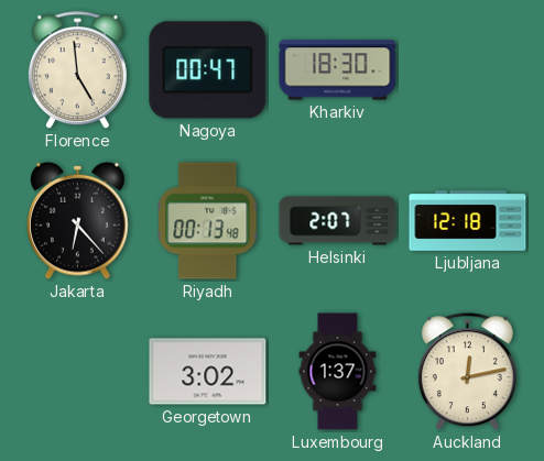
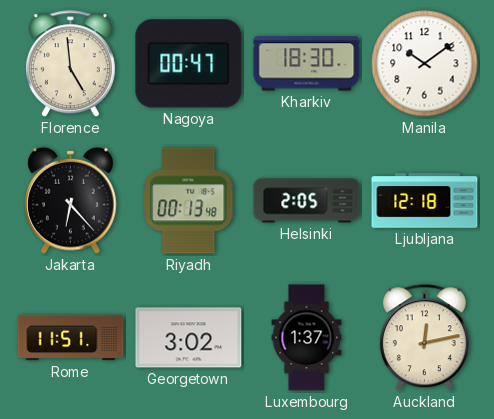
Manila: none -> 10:09 (425, 64)
Helsinki: 2:07 -> 2:05 (307, 201)
Rome: none -> 11:51 (71, 338)
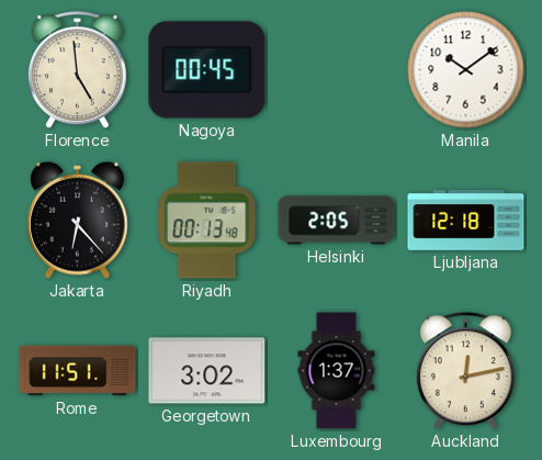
Nagoya: 00:47 -> 00:45 (207, 70)
Kharkiv: 18:30 -> none (307, 64)
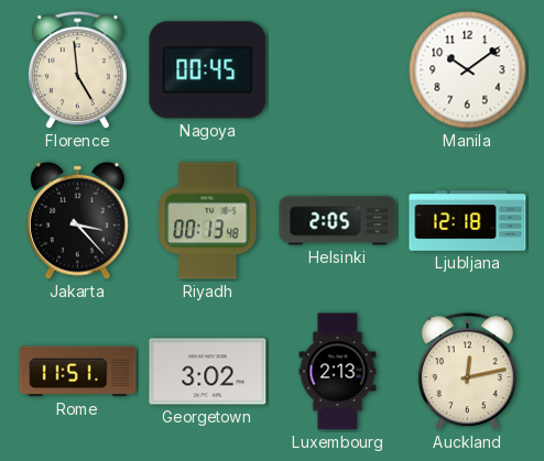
Jakarta: 6:23 -> 3:23 (78, 220)
Luxembourg: 1:37 -> 2:13 (338, 372)
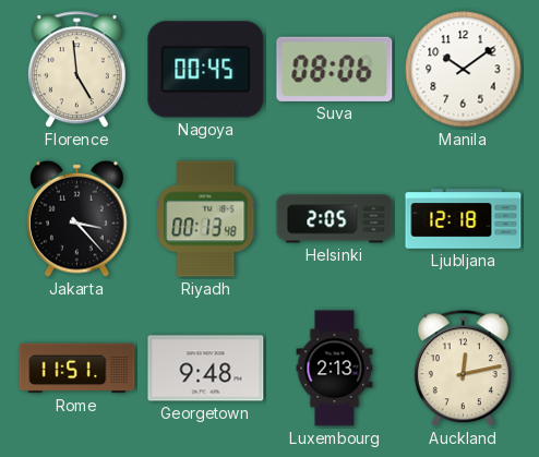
Suva: none -> 08:06 (335, 69)
Georgetown: 3:02 -> 9:48 (206, 369)
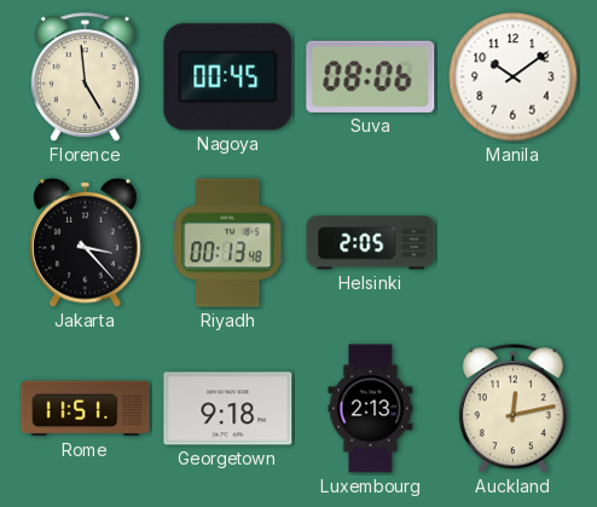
Ljubljana: 12:18 -> none (464, 219)
Georgetown: 9:48 -> 9:18 (228, 409)
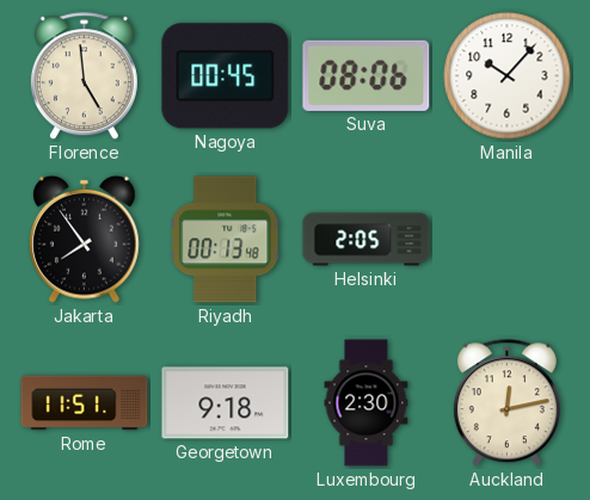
Manila: 10:09 -> 10:07 (508, 76)
Jakarta: 3:23 -> 7:54 (85, 239)
Luxembourg: 2:13 -> 2:30 (367, 403)
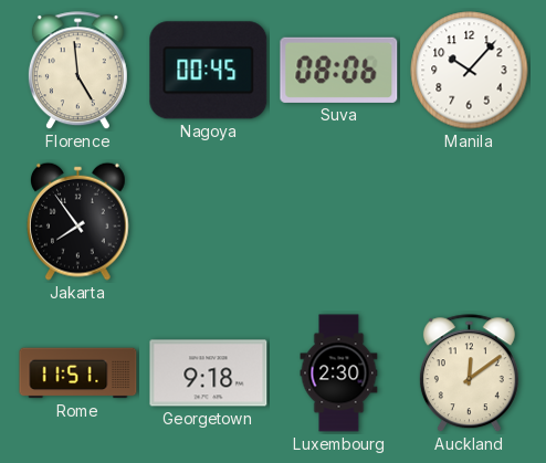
Riyadh: 00:13 -> none (226, 240)
Helsinki: 2:05 -> none (367, 240)
Auckland: 12:13 -> 12:09 (469, 373)
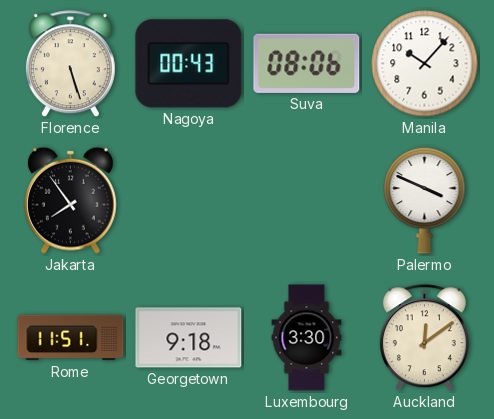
Florence: 4:59 -> 5:27 (70, 64)
Nagoya: 00:45 -> 00:43 (189, 64)
Palermo: none -> 3:49 (425, 200)
Luxembourg: 2:30 -> 3:30 (307, 338)
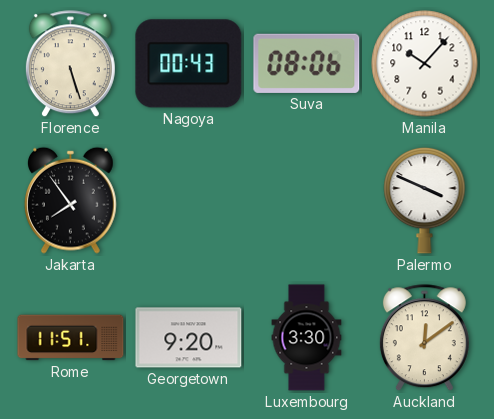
Georgetown: 9:18 -> 9:20 (189, 338)
